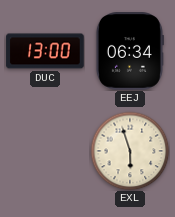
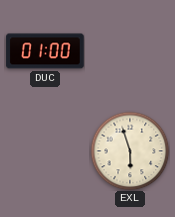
DUC: 13:00 -> 01:00 (45, 51)
EEJ: 06:34 -> none (129, 51)
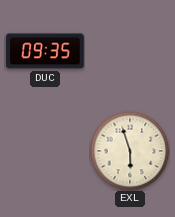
DUC: 01:00 -> 09:35 (45, 51)
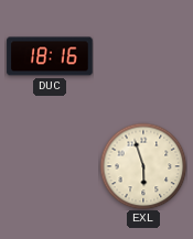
DUC: 09:35 -> 18:16 (50, 56)
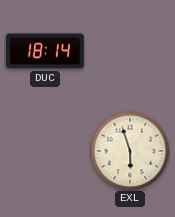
DUC: 18:16 -> 18:14 (45, 51)
